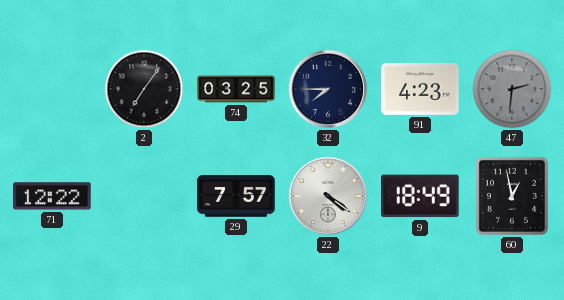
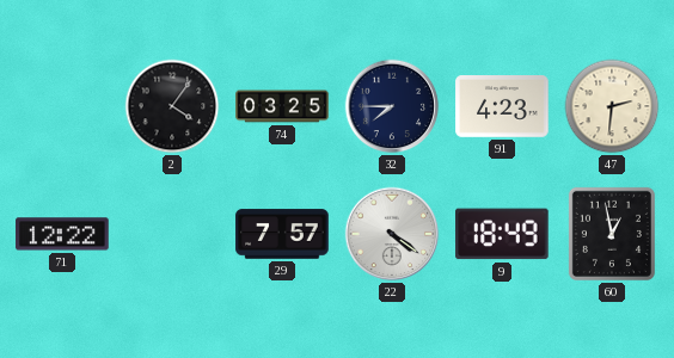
2: 7:06 -> 4:06 (172, 106)
47 dial: grey -> cream (612, 106)
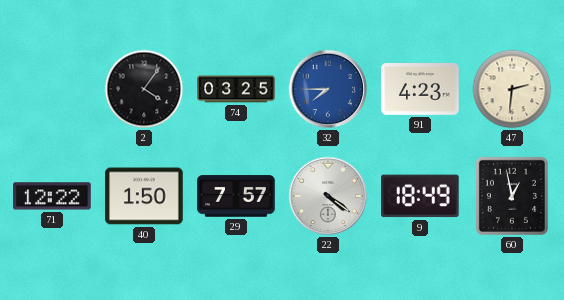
32 dial: navy -> blue (328, 89)
40: none -> 1:50 (144, 196)
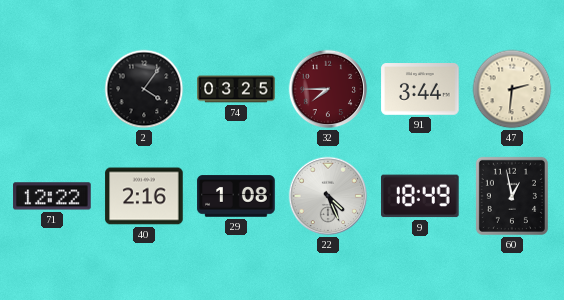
32 dial: blue -> burgundy (328, 89)
91: 4:23 -> 3:44 (420, 90)
40: 1:50 -> 2:16 (144, 196)
29: 7:57 -> 1:08 (236, 196)
22: 4:21 -> 4:26 (328, 196)
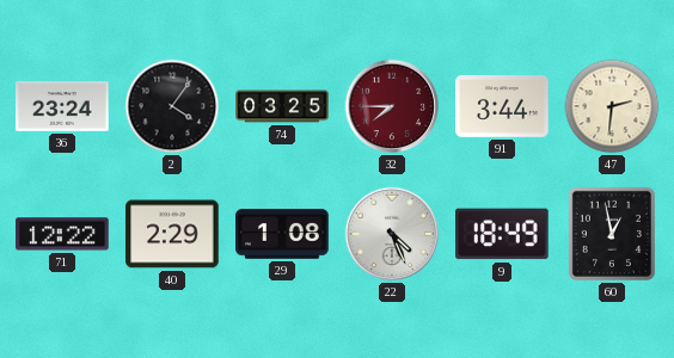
36: none -> 23:24 (62, 106)
40: 2:16 -> 2:29 (172, 234)
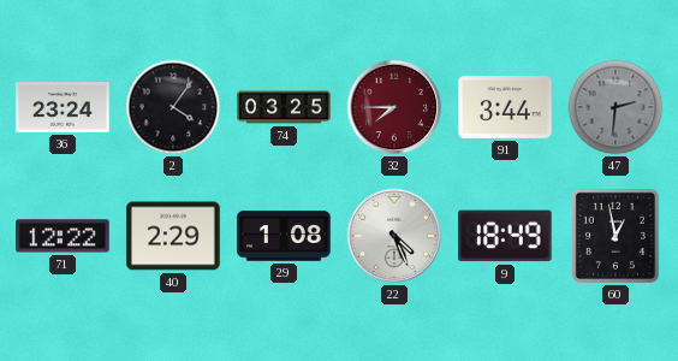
47 dial: cream -> grey (615, 107)
